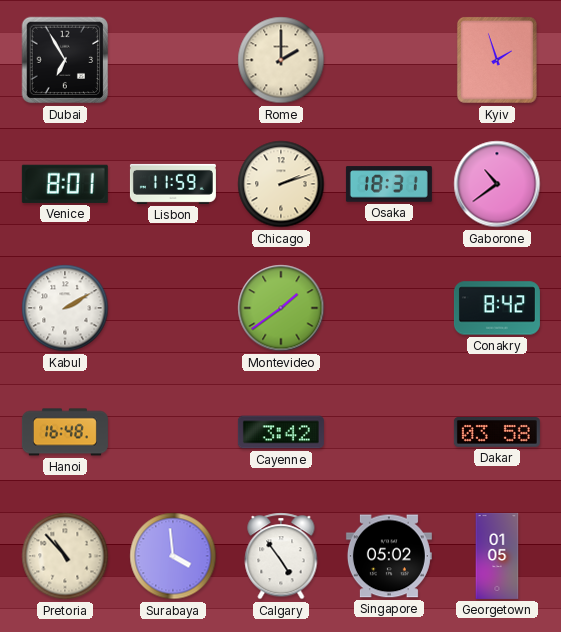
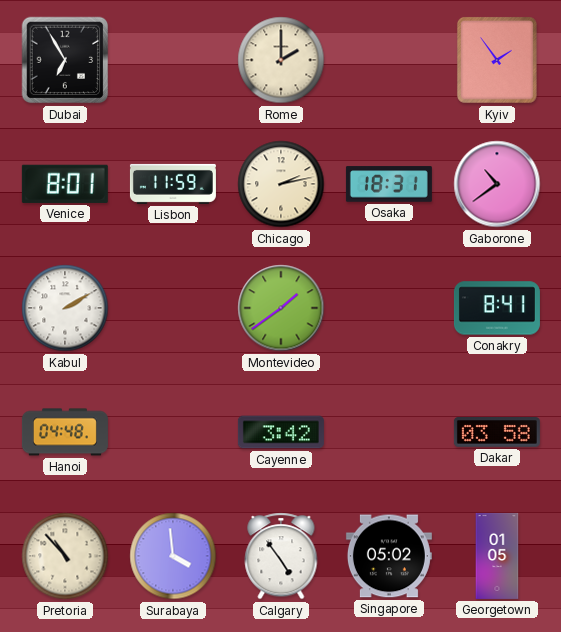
Kyiv: 1:57 -> 1:54 (497, 60)
Chicago: 2:12 -> 2:13 (281, 184)
Conakry: 8:42 -> 8:41 (497, 308)
Hanoi: 16:48 -> 04:48 (65, 432)
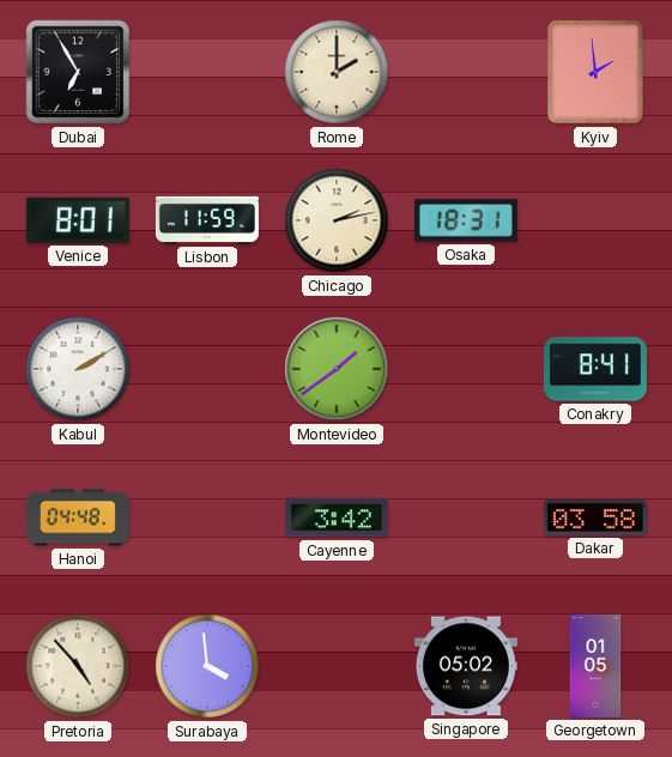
Kyiv: 1:54 -> 1:59 (595, 72)
Gaborone: 10:39 -> none (497, 184)
Pretoria: 10:53 -> 4:53 (78, 666)
Calgary: 4:54 -> none (281, 556)
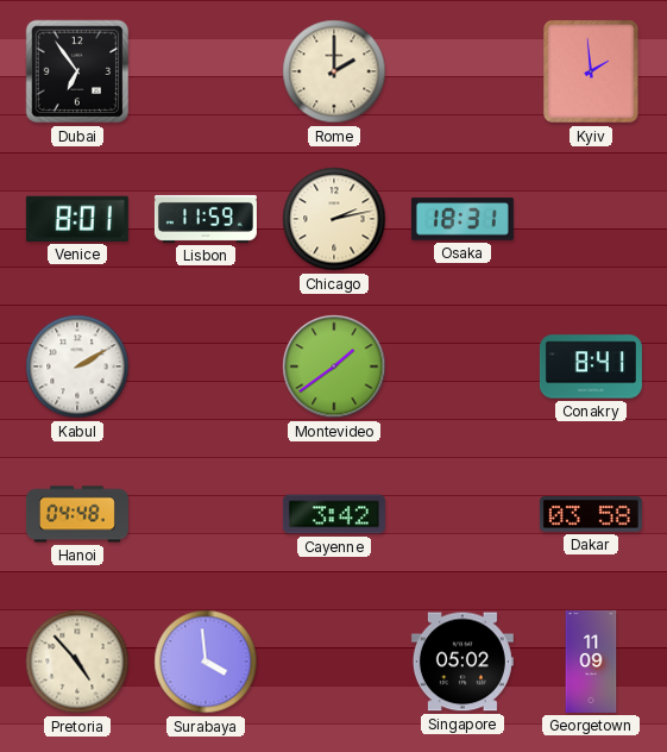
Dubai: 6:55 -> 6:54 (77, 71)
Georgetown: 01:05 -> 11:09 (591, 662)
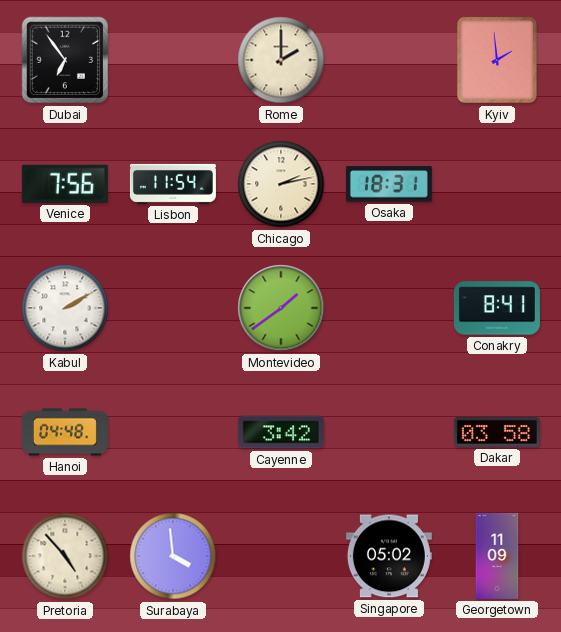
Venice: 8:01 -> 7:56 (65, 184)
Lisbon: 11:59 -> 11:54 (173, 184)
